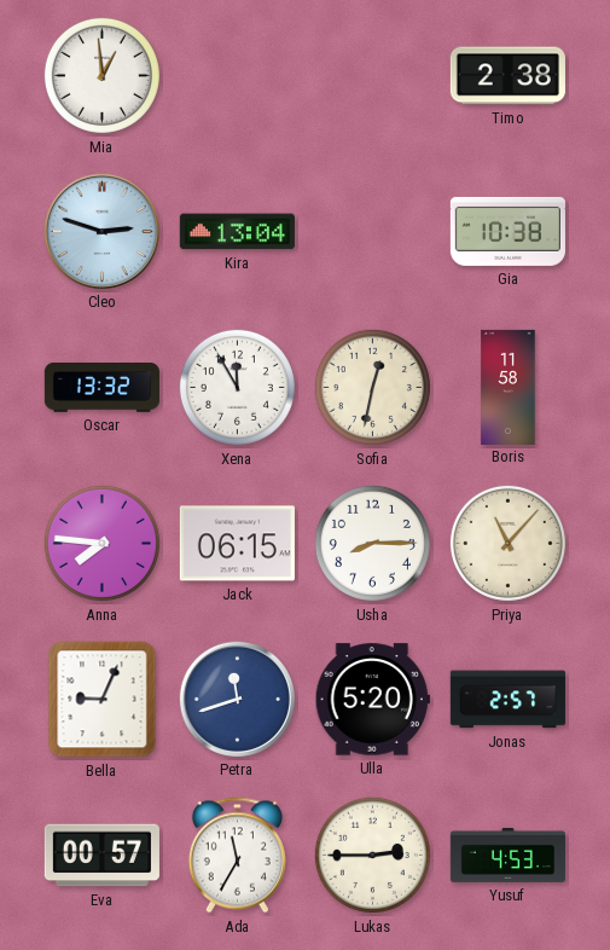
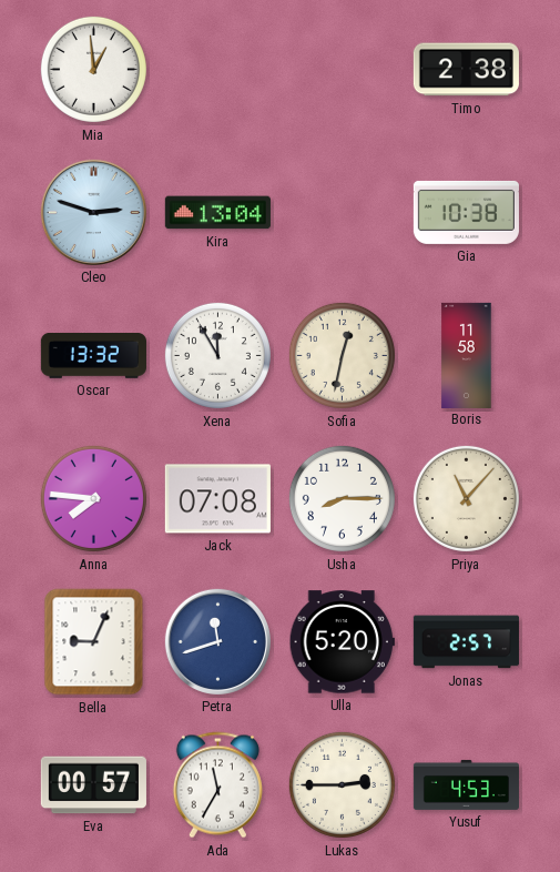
Jack: 06:15 -> 07:08 (217, 499)
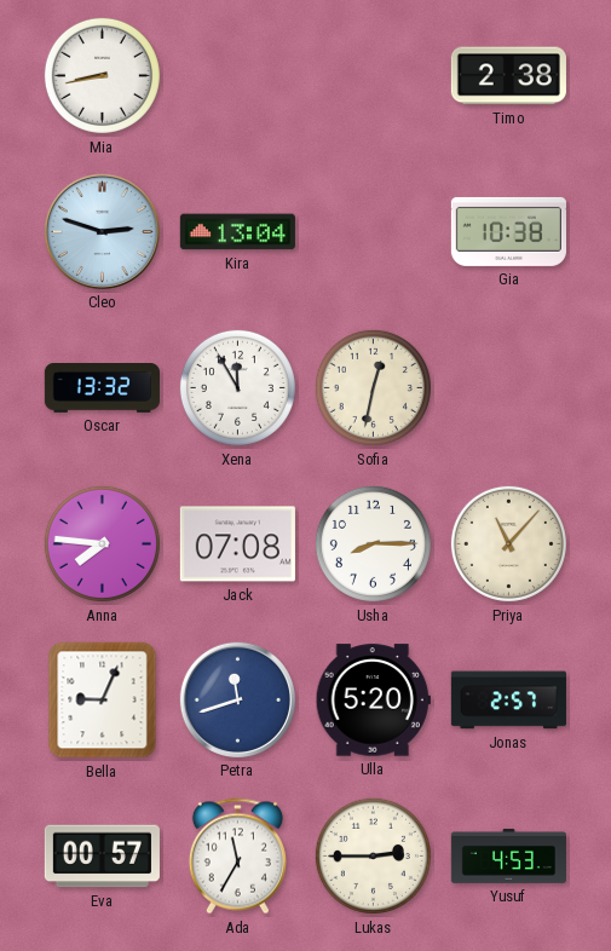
Mia: 12:59 -> 8:43 (102, 75)
Boris: 11:58 -> none (467, 355)
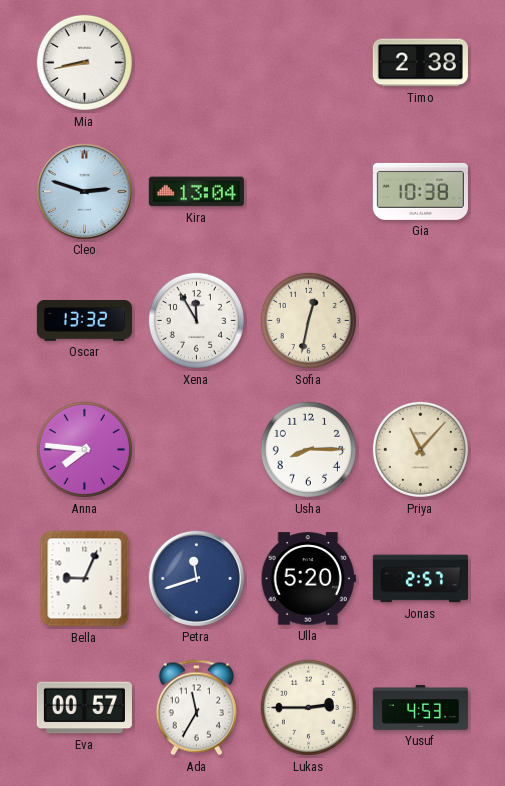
Jack: 07:08 -> none (237, 544)
